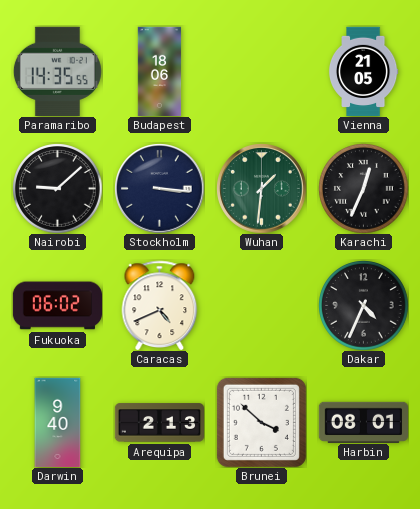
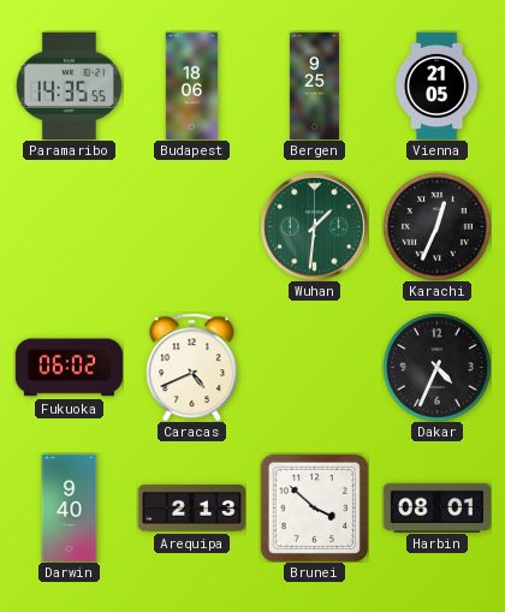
Bergen: none -> 9:25 (314, 85)
Nairobi: 9:08 -> none (57, 188)
Stockholm: 3:16 -> none (159, 188)
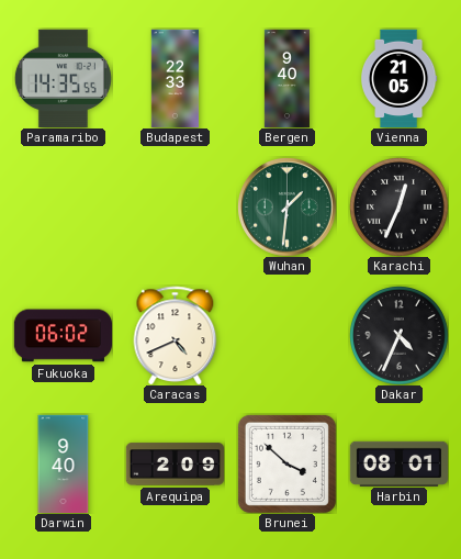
Budapest: 18:06 -> 22:33 (176, 78)
Bergen: 9:25 -> 9:40 (286, 78)
Arequipa: 2:13 -> 2:09 (175, 465)
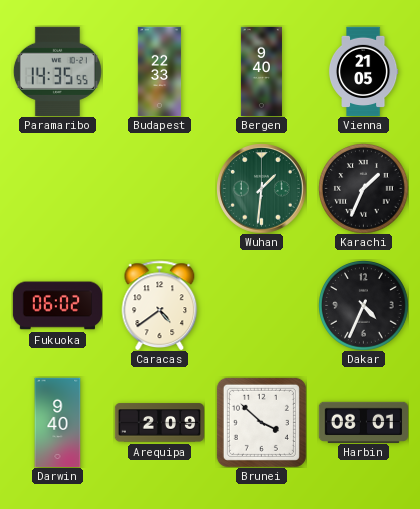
Karachi: 12:34 -> 1:34 (363, 188)
Caracas: 4:41 -> 4:39 (160, 305)
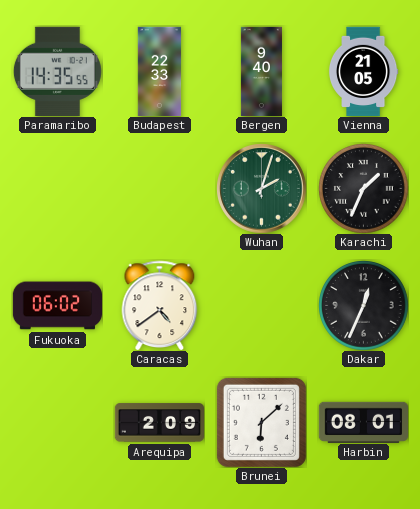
Wuhan: 1:31 -> 2:03 (261, 188)
Dakar: 4:34 -> 12:34 (363, 305)
Darwin: 9:40 -> none (58, 422)
Brunei: 3:52 -> 6:08 (261, 422)
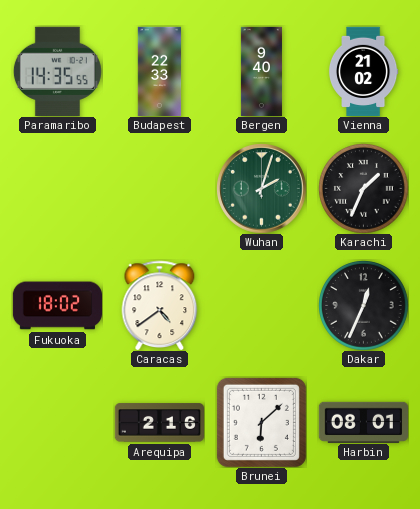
Vienna: 21:05 -> 21:02 (363, 71)
Fukuoka: 06:02 -> 18:02 (57, 306)
Arequipa: 2:09 -> 2:16 (159, 423)
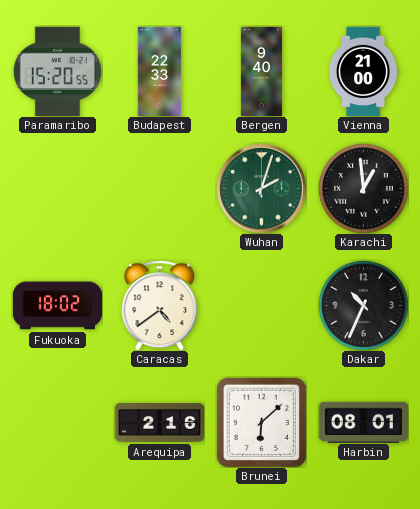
Paramaribo: 14:35 -> 15:20 (57, 71)
Vienna: 21:02 -> 21:00 (363, 71)
Karachi: 1:34 -> 12:59 (363, 188)
Dakar: 12:34 -> 10:34 (363, 305)
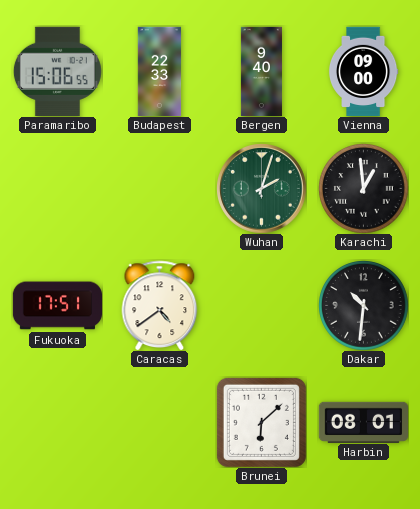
Paramaribo: 15:20 -> 15:06 (57, 71)
Vienna: 21:00 -> 09:00 (363, 71)
Fukuoka: 18:02 -> 17:51 (57, 306)
Dakar: 10:34 -> 10:31 (363, 305)
Arequipa: 2:16 -> none (159, 423)
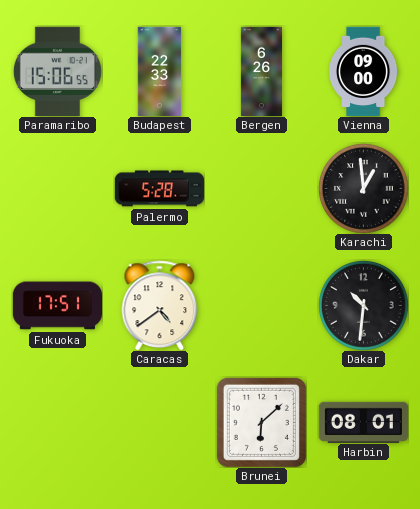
Bergen: 9:40 -> 6:26 (261, 71)
Palermo: none -> 5:28 (159, 189)
Wuhan: 2:03 -> none (261, 188)
